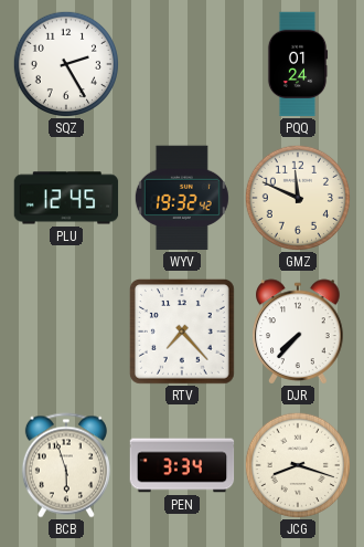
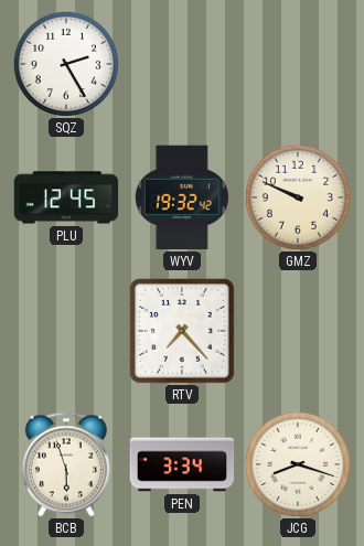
PQQ: 01:24 -> none (298, 64)
GMZ: 11:49 -> 9:49 (297, 196)
DJR: 7:37 -> none (298, 332)
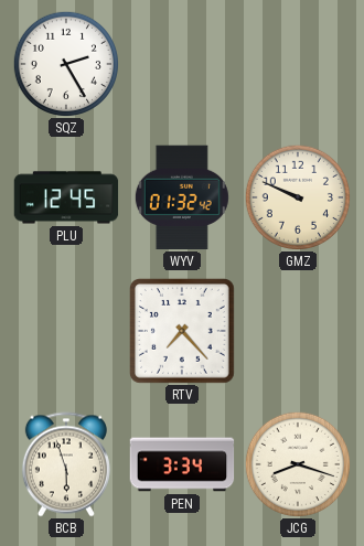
WYV: 19:32 -> 01:32 (182, 197)
